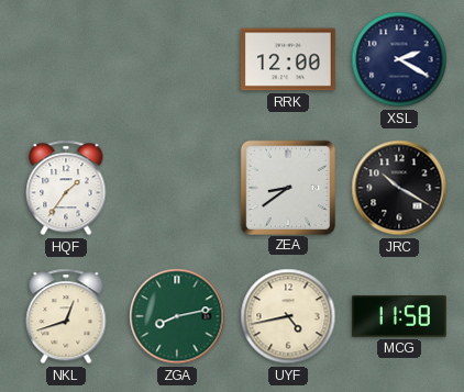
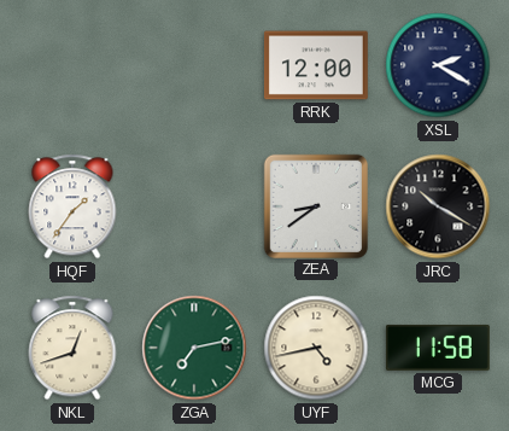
ZGA: 8:13 -> 7:13 (194, 348)
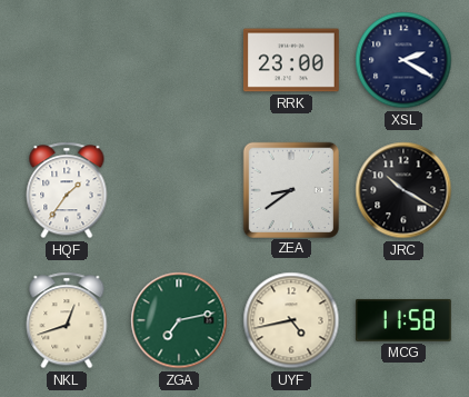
RRK: 12:00 -> 23:00 (291, 60)
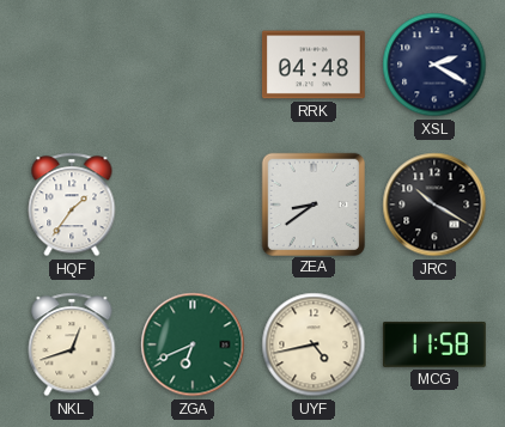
RRK: 23:00 -> 04:48 (314, 65)
ZGA: 7:13 -> 6:41 (193, 344)
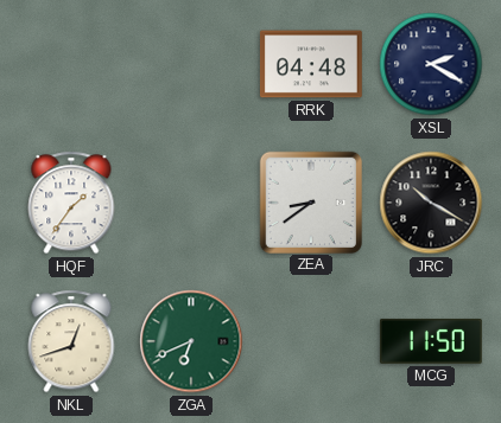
UYF: 4:43 -> none (314, 344)
MCG: 11:58 -> 11:50 (431, 341)
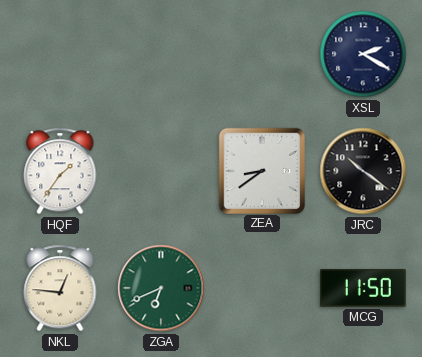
RRK: 04:48 -> none (311, 64)
JRC: 10:20 -> 10:21 (363, 171)
NKL: 12:42 -> 12:46 (60, 288)
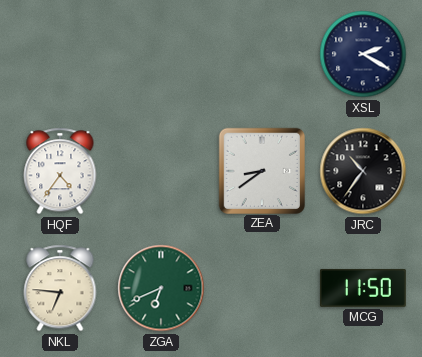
HQF: 1:36 -> 4:36 (60, 171)
JRC: 10:21 -> 10:36 (363, 171)
NKL: 12:46 -> 6:46 (60, 288)
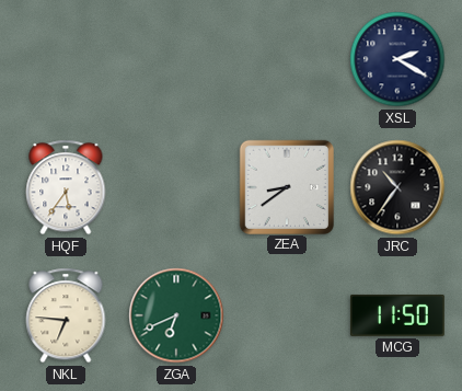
HQF: 4:36 -> 5:36 (66, 187)
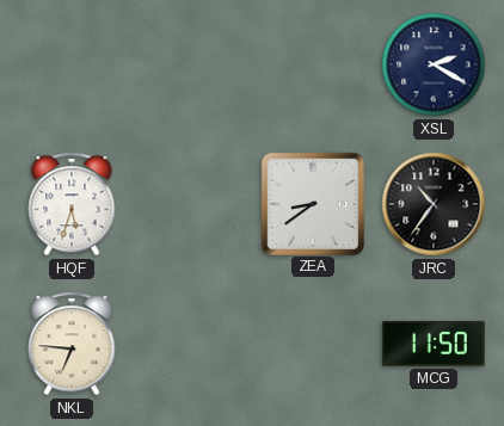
HQF: 5:36 -> 5:33 (72, 204)
ZGA: 6:41 -> none (176, 315)
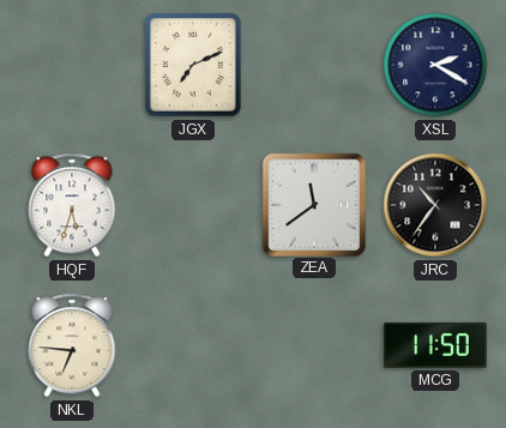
JGX: none -> 7:11 (193, 65)
ZEA: 8:39 -> 11:39 (313, 204)
